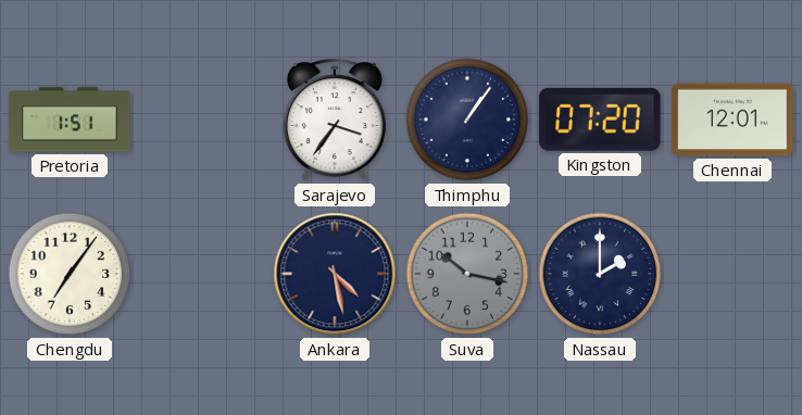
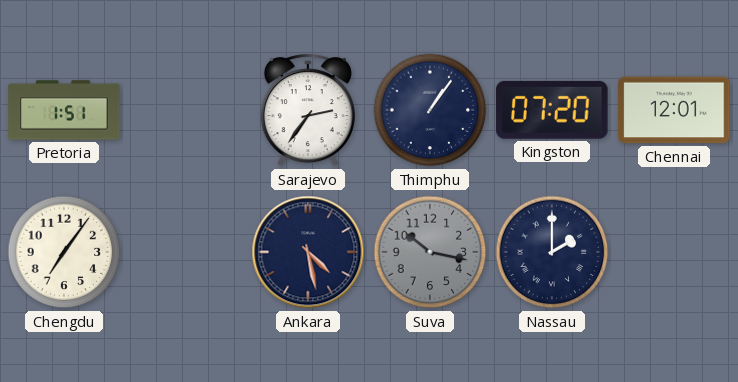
Sarajevo: 3:36 -> 2:36 (308, 111)
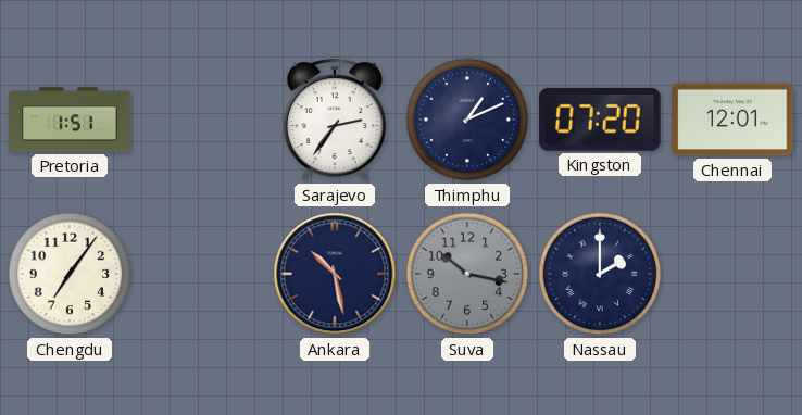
Thimphu: 1:06 -> 1:11 (467, 120)
Ankara: 4:28 -> 10:28 (335, 274)
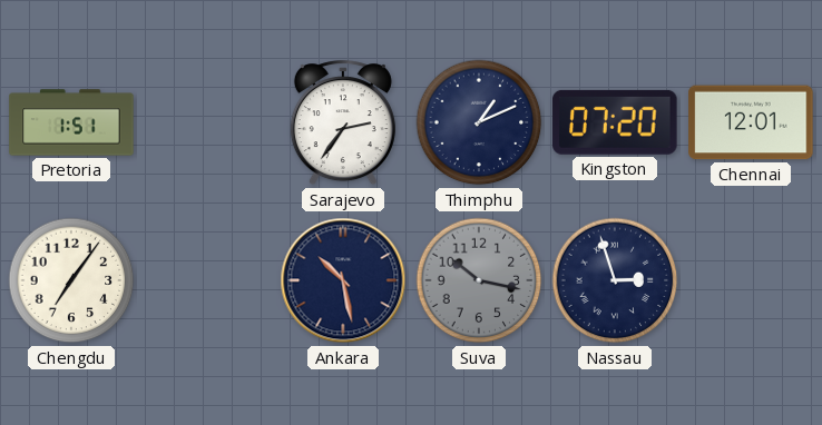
Nassau: 2:00 -> 2:57 (615, 280)
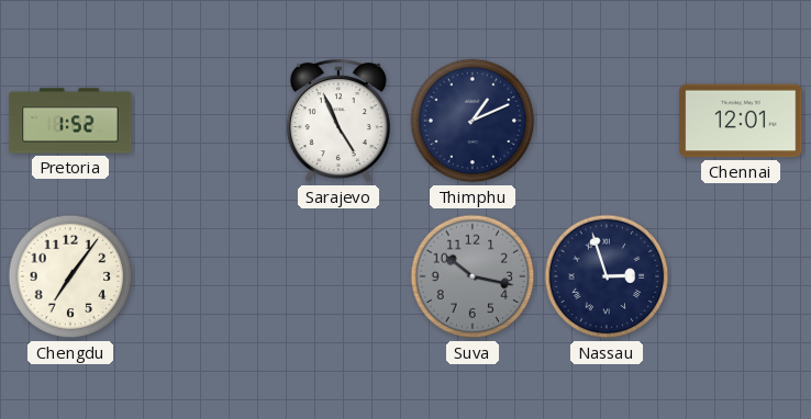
Pretoria: 1:51 -> 1:52 (70, 121)
Sarajevo: 2:36 -> 4:56 (338, 122)
Kingston: 07:20 -> none (615, 122)
Ankara: 10:28 -> none (343, 280)
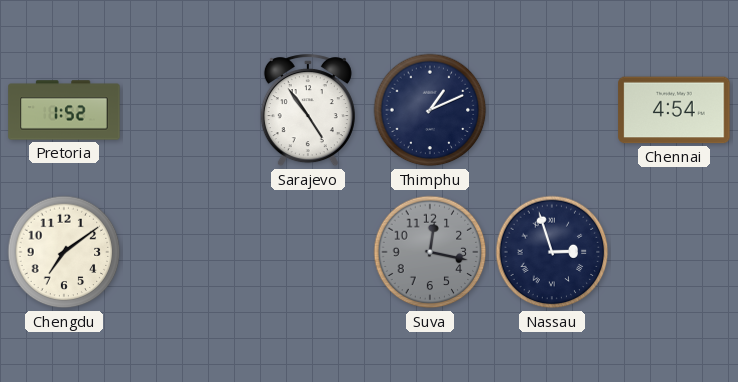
Sarajevo: 4:56 -> 4:54 (308, 111)
Chennai: 12:01 -> 4:54 (674, 110)
Chengdu: 7:06 -> 7:09 (64, 252)
Suva: 10:17 -> 12:17 (430, 252)
